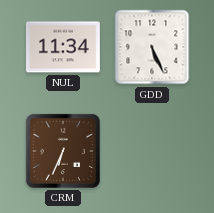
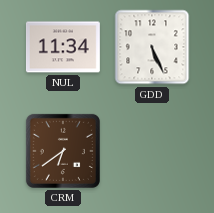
CRM: 6:34 -> 6:39 (63, 151)
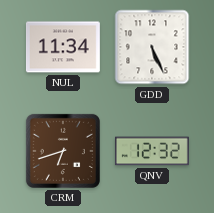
CRM: 6:39 -> 6:42 (63, 151)
QNV: none -> 12:32 (152, 151)
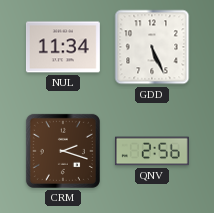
CRM: 6:42 -> 2:18 (63, 151)
QNV: 12:32 -> 2:56 (152, 151)
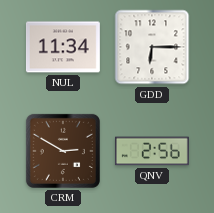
GDD: 5:26 -> 6:15 (152, 47)
CRM: 2:18 -> 2:50 (63, 151)
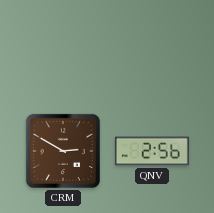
NUL: 11:34 -> none (63, 47)
GDD: 6:15 -> none (152, 47)
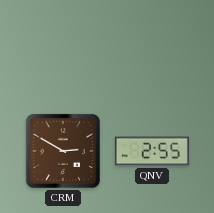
QNV: 2:56 -> 2:55 (152, 151)
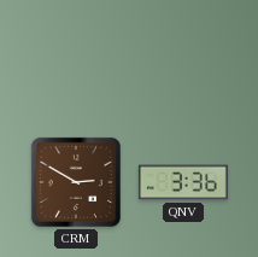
QNV: 2:55 -> 3:36 (183, 182)
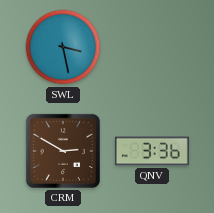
SWL: none -> 3:28 (63, 47)
